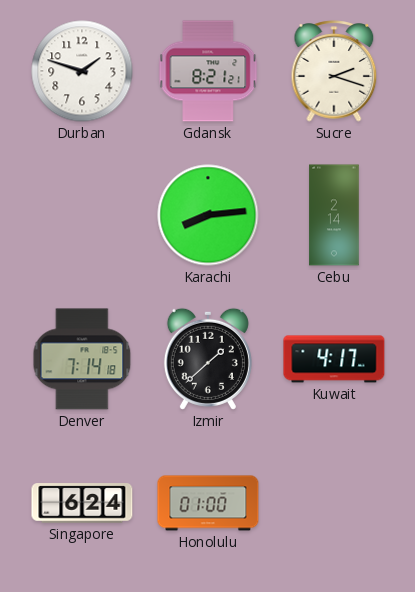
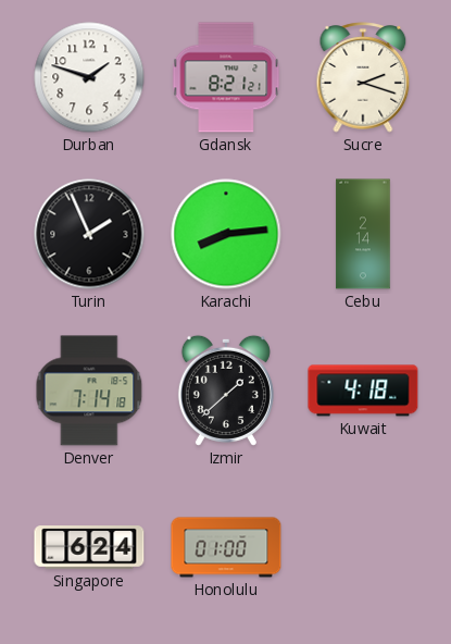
Turin: none -> 1:56 (89, 234)
Kuwait: 4:17 -> 4:18 (363, 391)
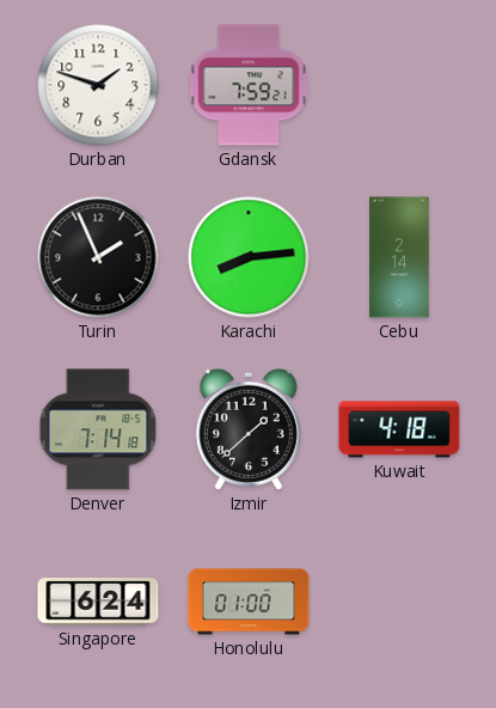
Gdansk: 8:21 -> 7:59 (249, 85)
Sucre: 2:18 -> none (363, 77)
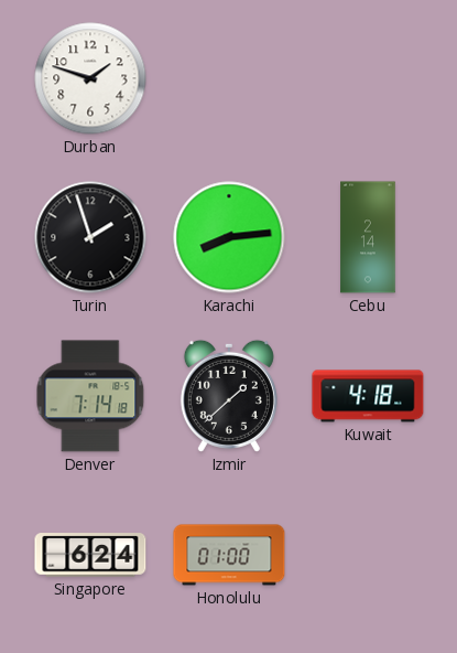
Gdansk: 7:59 -> none (249, 85)
Turin: 1:56 -> 1:57 (90, 237)
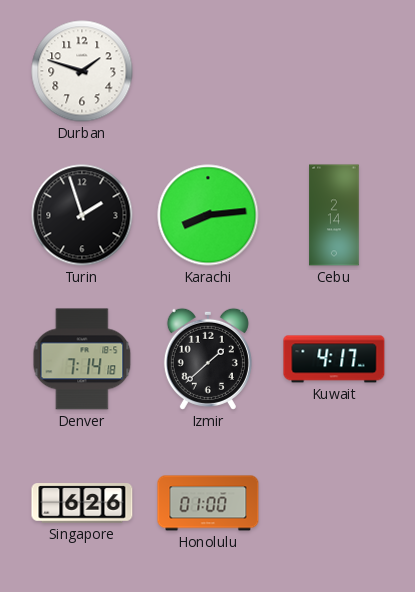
Kuwait: 4:18 -> 4:17 (334, 359)
Singapore: 6:24 -> 6:26 (82, 503)
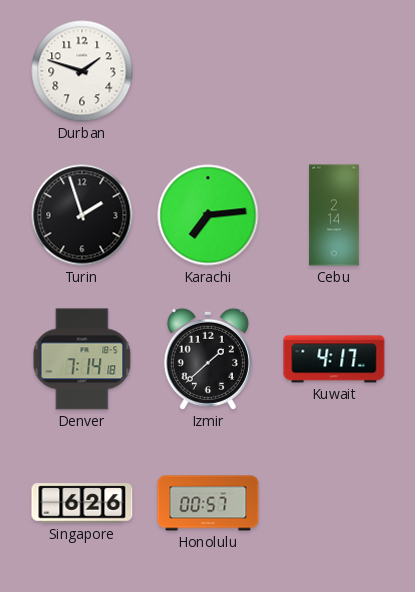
Karachi: 8:14 -> 7:14 (208, 215)
Honolulu: 01:00 -> 00:57 (208, 503)
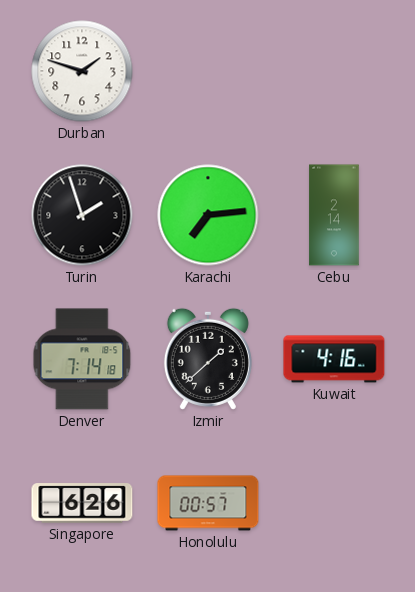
Kuwait: 4:17 -> 4:16 (334, 359)
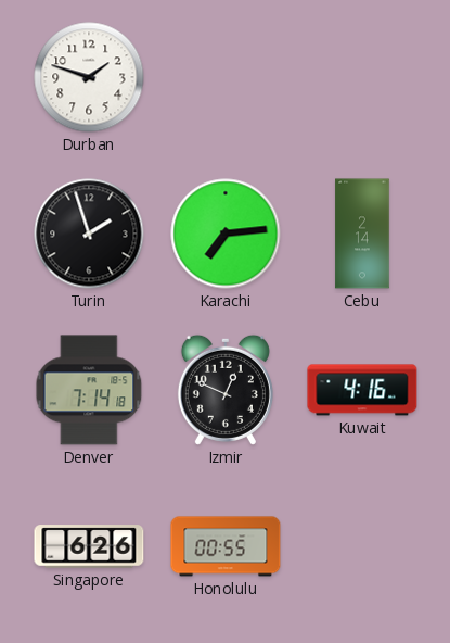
Izmir: 1:38 -> 12:49 (226, 390)
Honolulu: 00:57 -> 00:55 (226, 546)
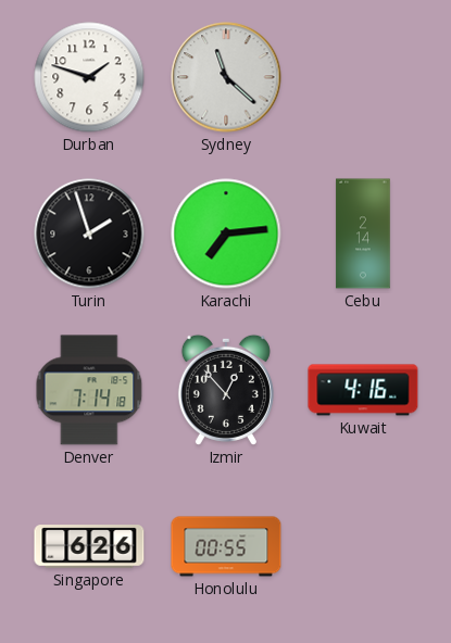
Sydney: none -> 11:22 (226, 77)
Izmir: 12:49 -> 12:53 (226, 390)
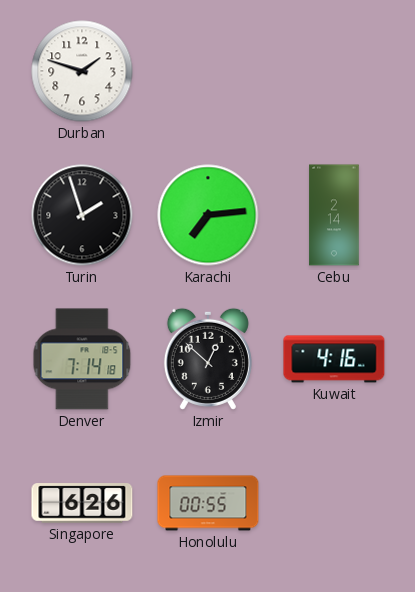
Sydney: 11:22 -> none (226, 77)
Izmir: 12:53 -> 12:52 (208, 359)
